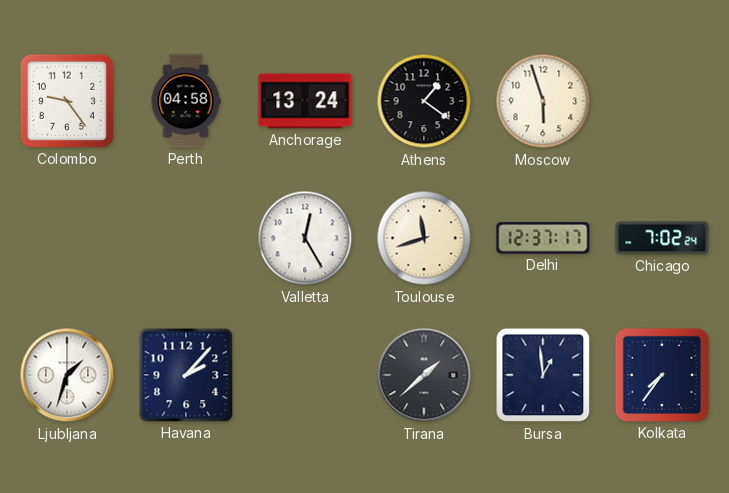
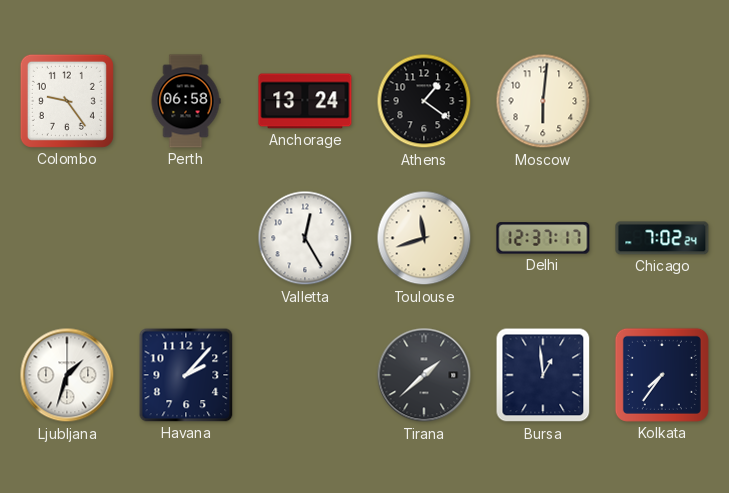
Perth: 04:58 -> 06:58 (186, 101)
Moscow: 5:57 -> 6:01 (543, 101)
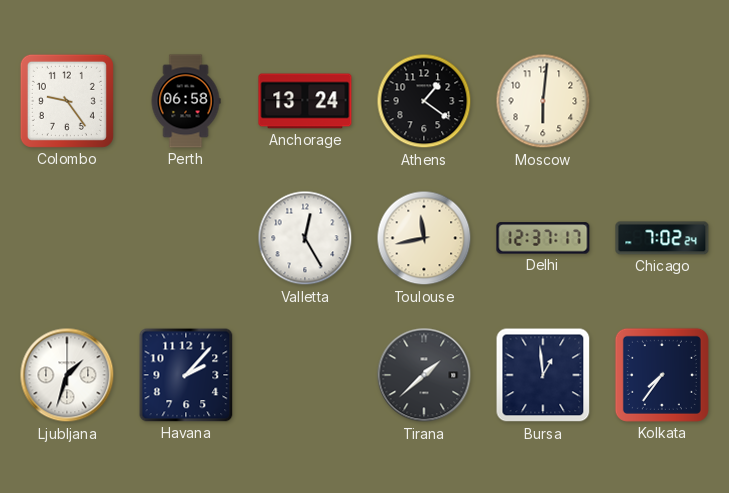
Toulouse: 11:42 -> 11:43 (424, 238)
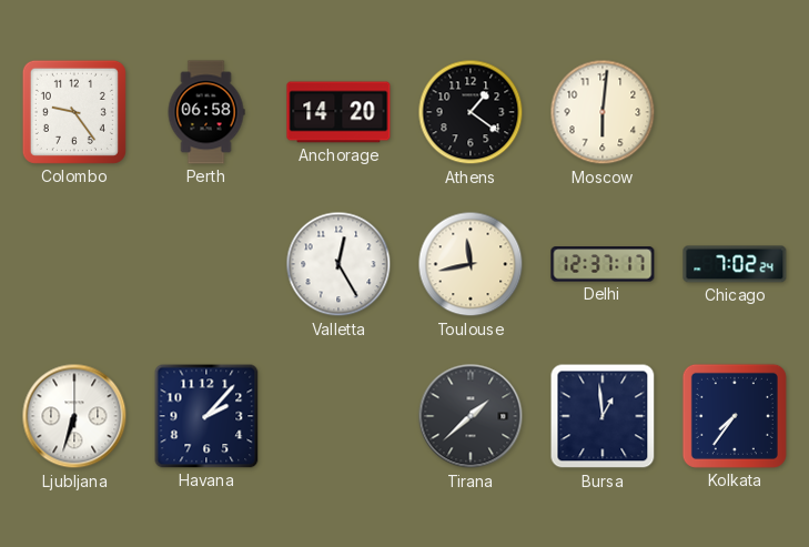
Anchorage: 13:24 -> 14:20 (338, 112)
Ljubljana: 1:33 -> 6:33 (74, 416)
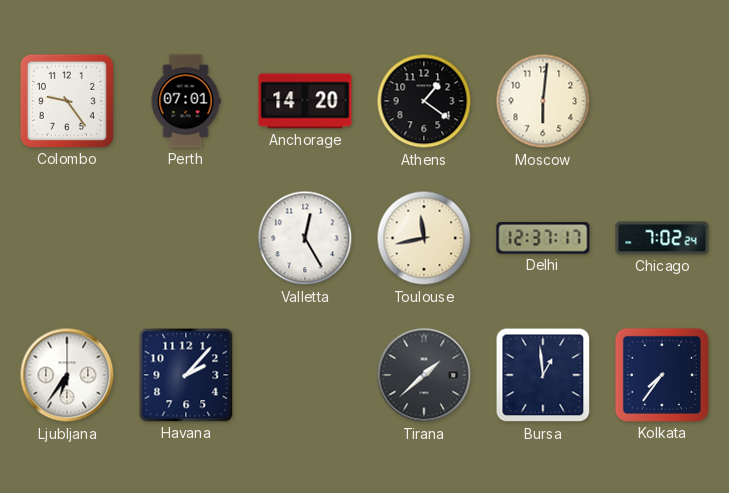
Perth: 06:58 -> 07:01 (186, 101)
Ljubljana: 6:33 -> 6:36 (67, 375)
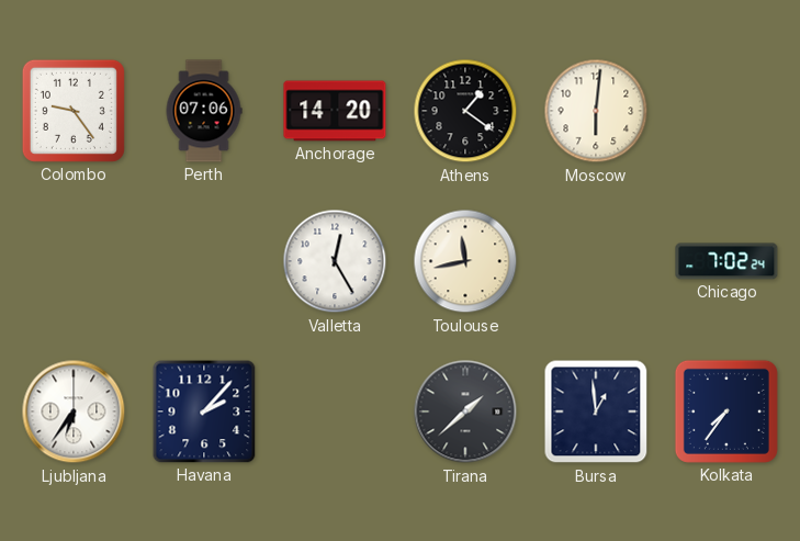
Perth: 07:01 -> 07:06 (204, 111)
Delhi: 12:37 -> none (543, 238)
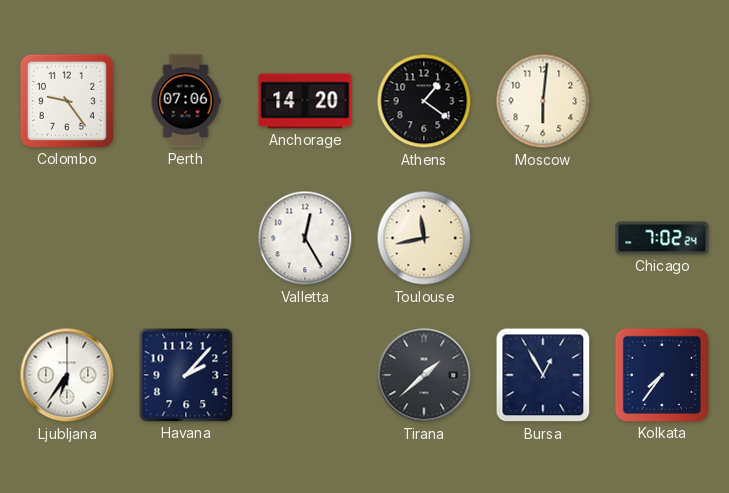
Bursa: 12:59 -> 12:55 (543, 375)
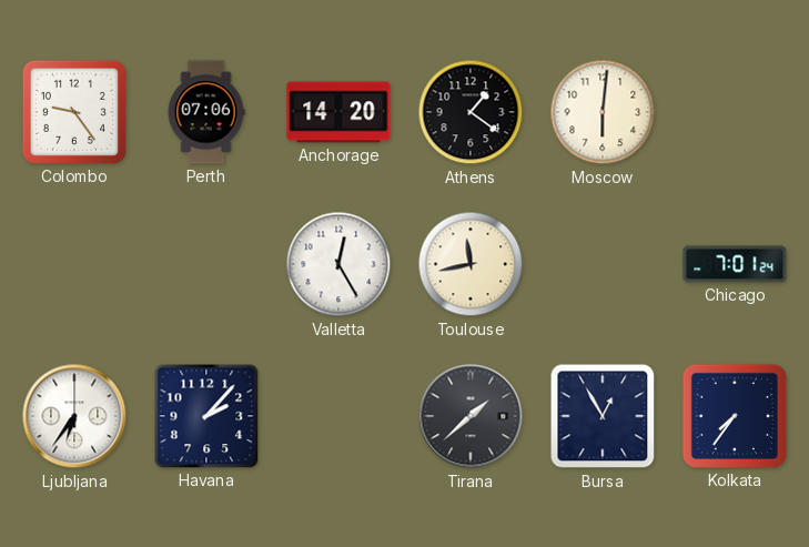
Chicago: 7:02 -> 7:01 (735, 264)
